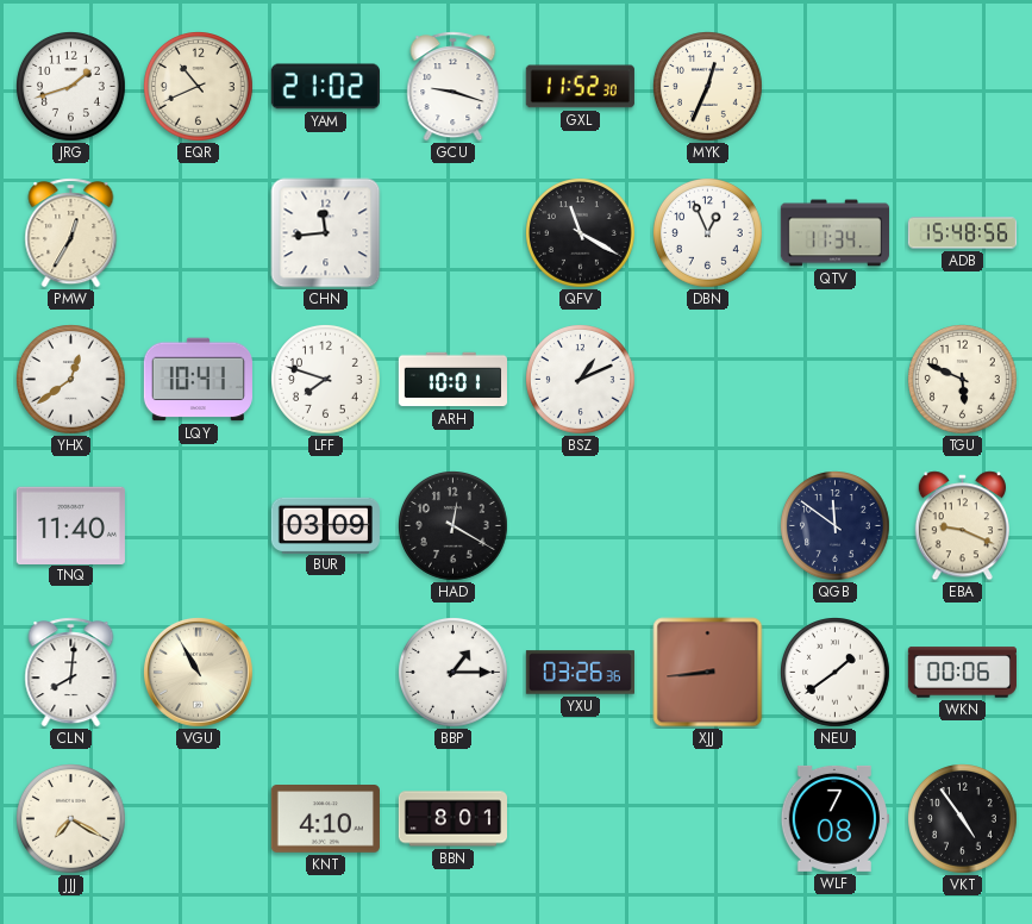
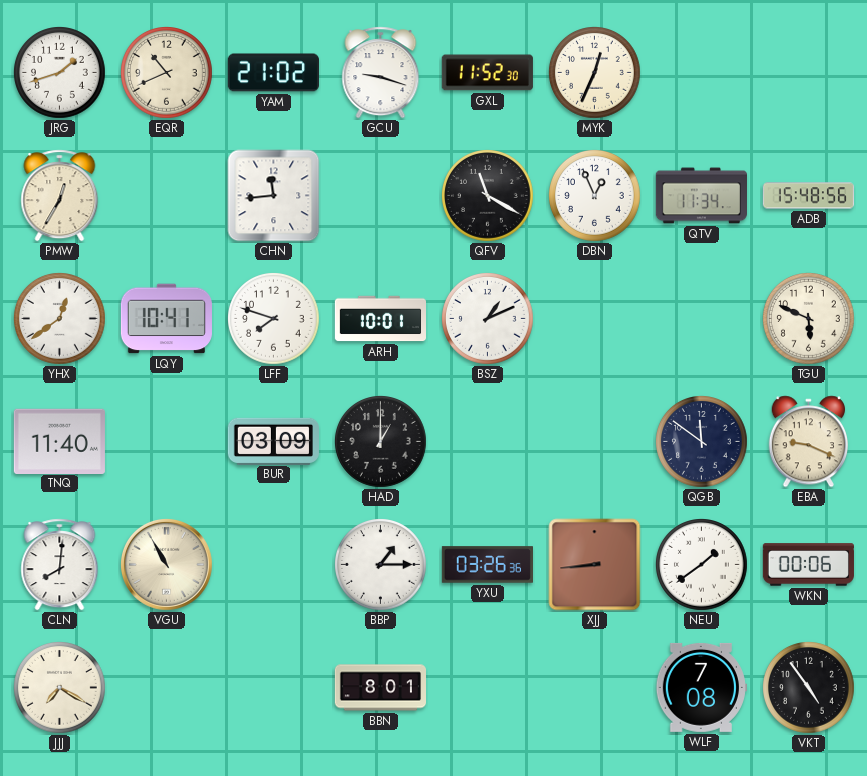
HAD: 12:20 -> 1:00 (381, 442)
KNT: 4:10 -> none (325, 819)
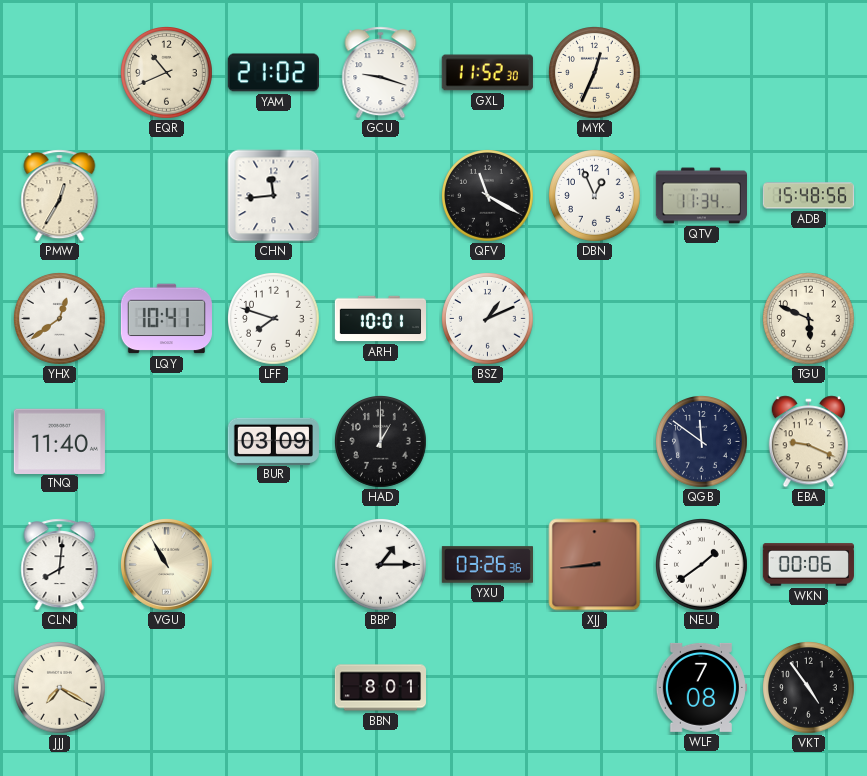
JRG: 1:42 -> none (60, 73)
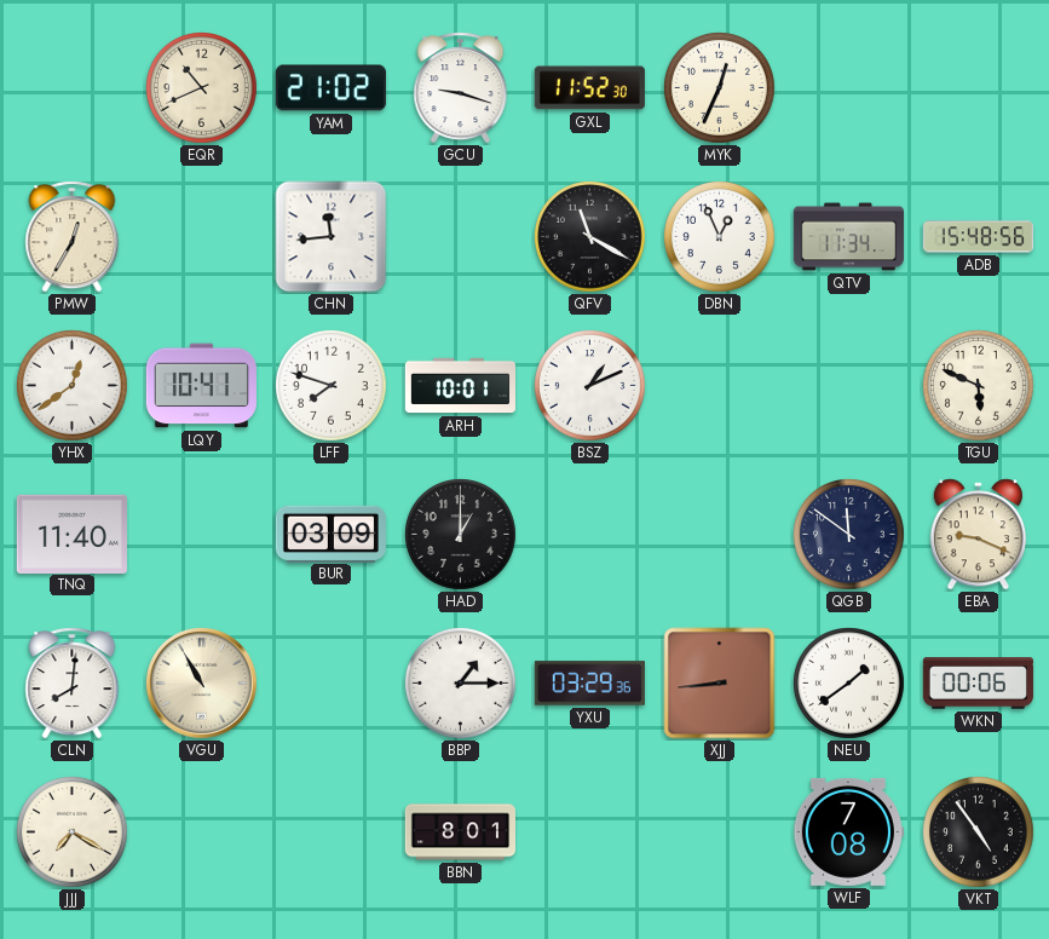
YXU: 03:26 -> 03:29 (589, 684)
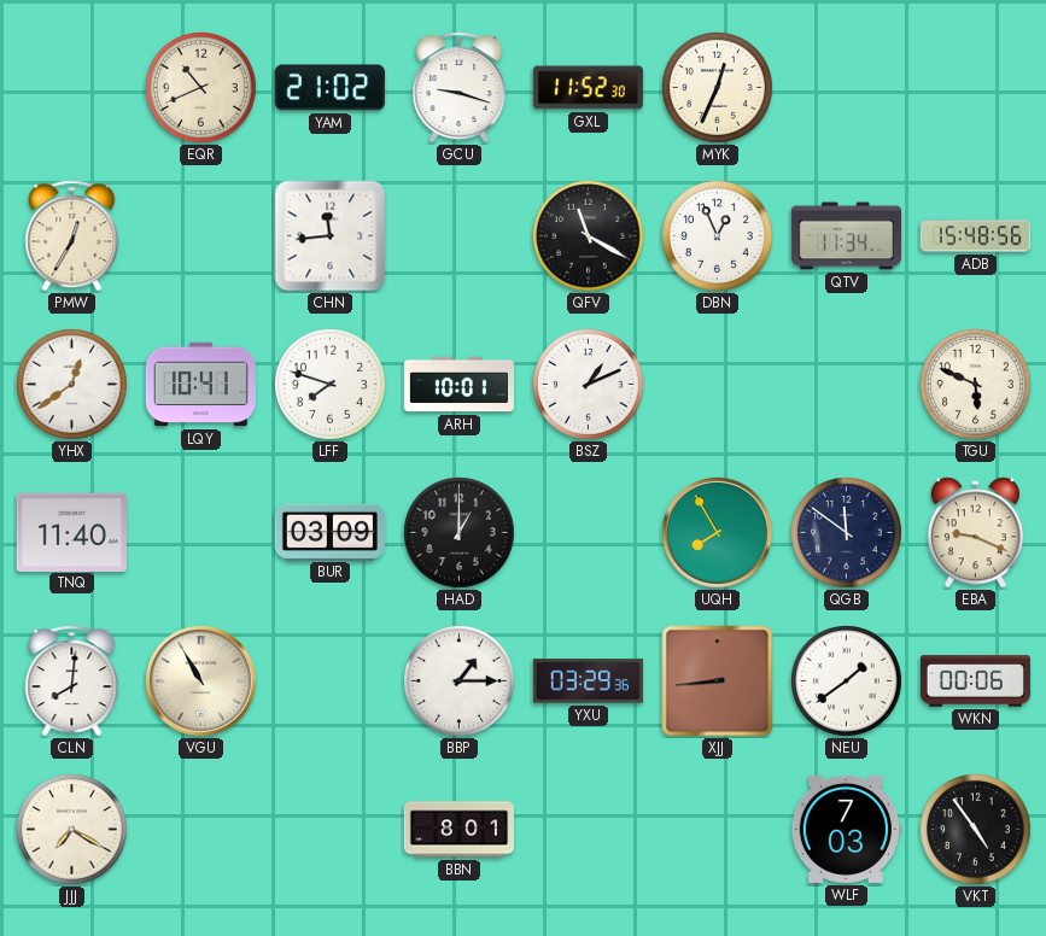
UQH: none -> 7:55 (717, 532)
WLF: 7:08 -> 7:03 (846, 829)
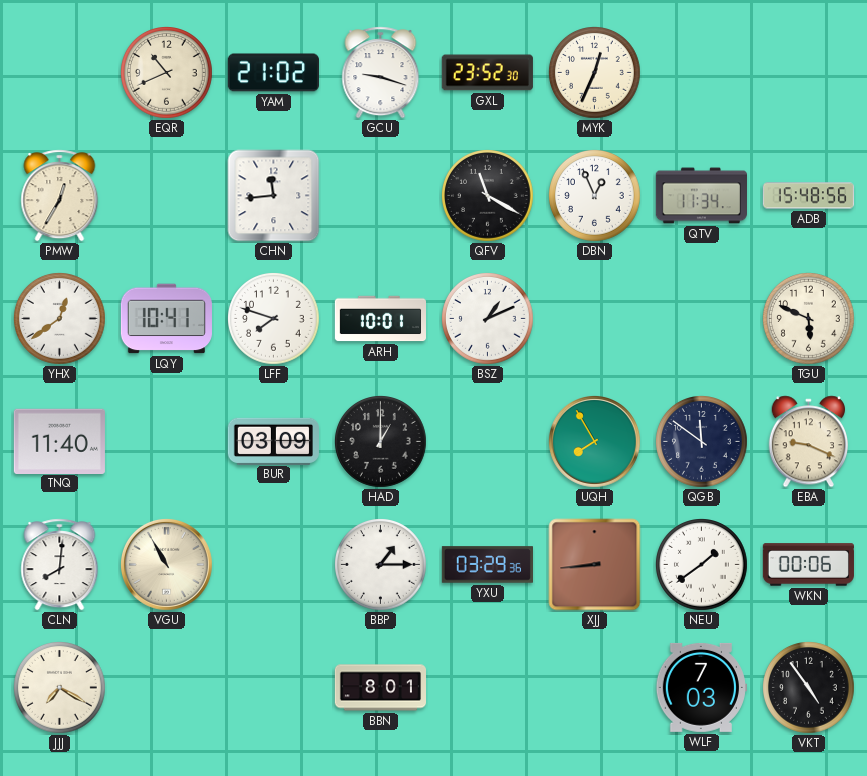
GXL: 11:52 -> 23:52 (487, 73)
